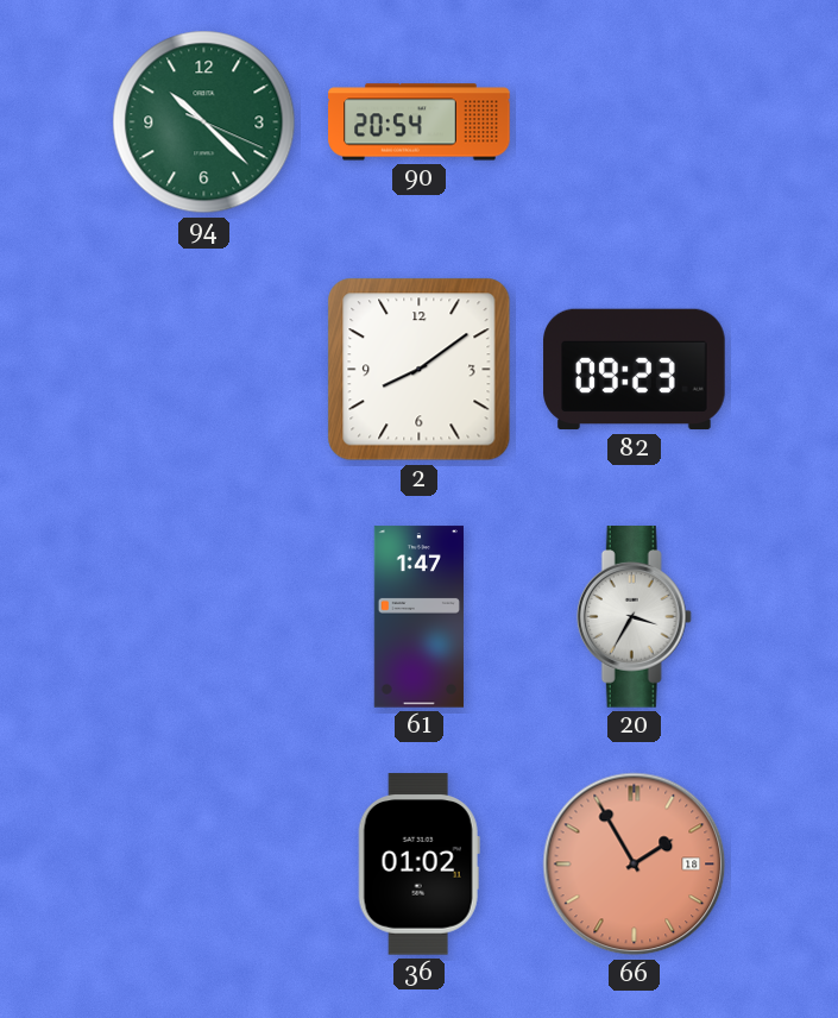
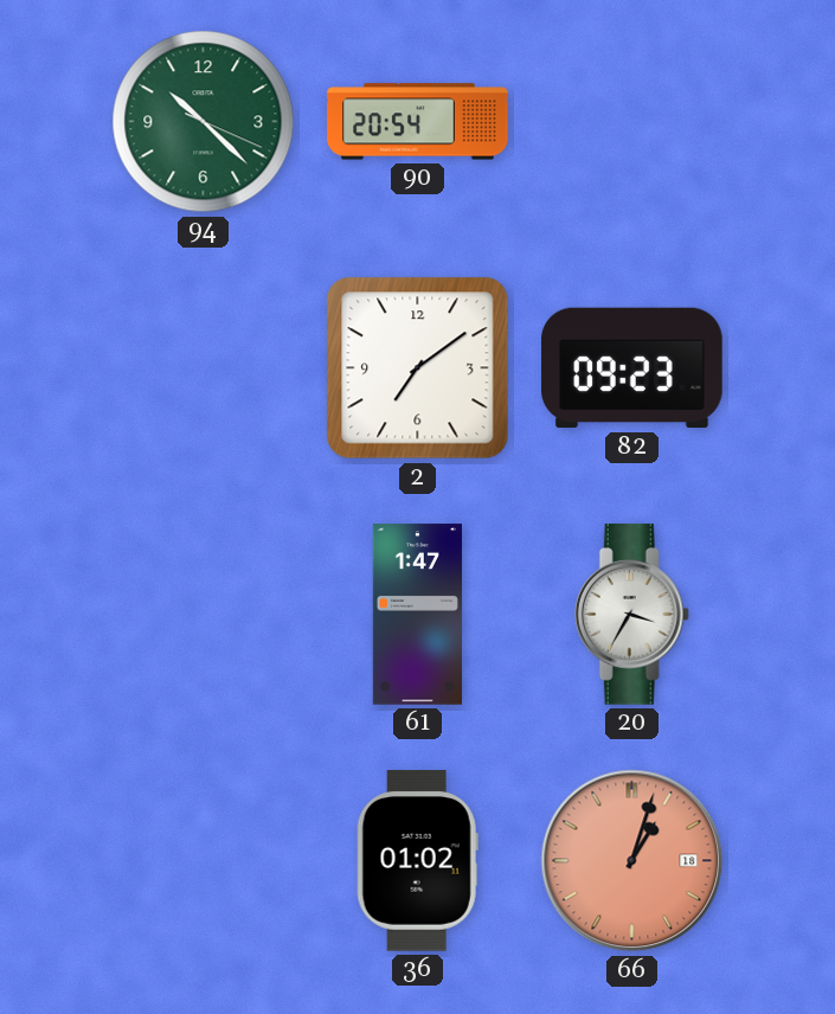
2: 8:09 -> 7:09 (418, 368)
66: 1:55 -> 1:03 (632, 861)
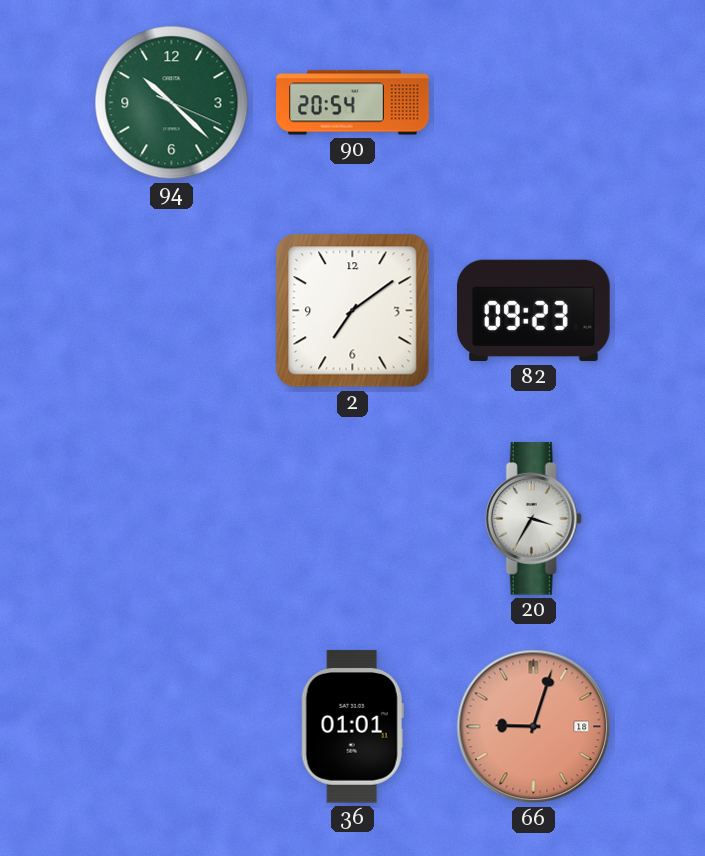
61: 1:47 -> none (417, 615)
36: 01:02 -> 01:01 (352, 727)
66: 1:03 -> 9:03 (534, 727)
